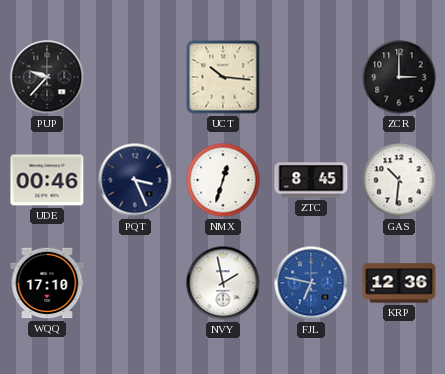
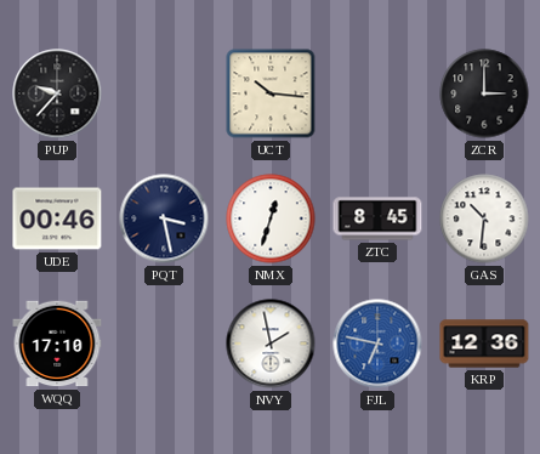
PQT: 3:26 -> 3:28 (164, 219)
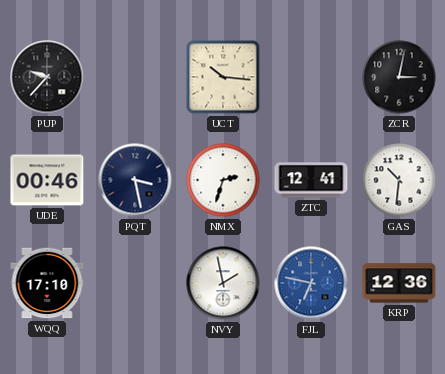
ZCR: 3:00 -> 3:02 (399, 77)
NMX: 12:33 -> 2:33 (223, 180)
ZTC: 8:45 -> 12:41 (311, 180)
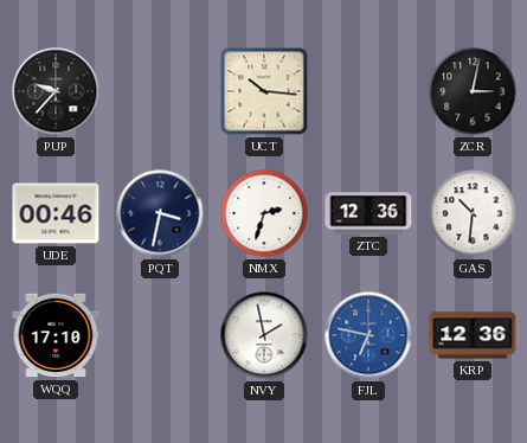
PQT: 3:28 -> 3:32 (160, 213)
ZTC: 12:41 -> 12:36 (368, 213)
